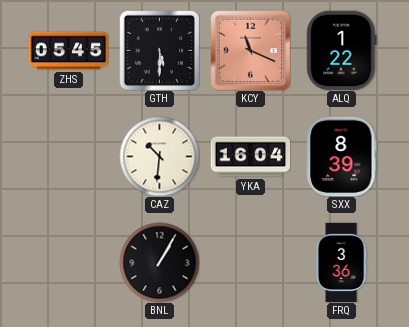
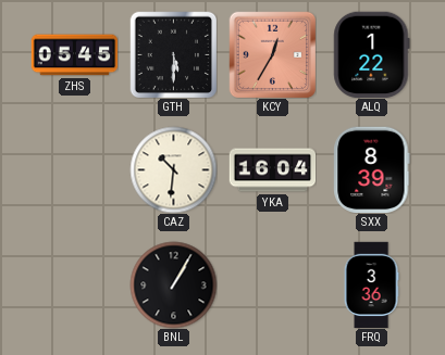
KCY: 11:19 -> 12:35 (272, 54)
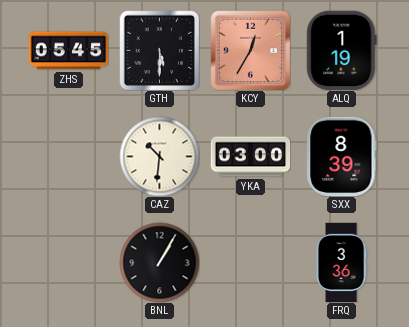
ALQ: 1:22 -> 1:19 (342, 50)
YKA: 16:04 -> 03:00 (250, 157)
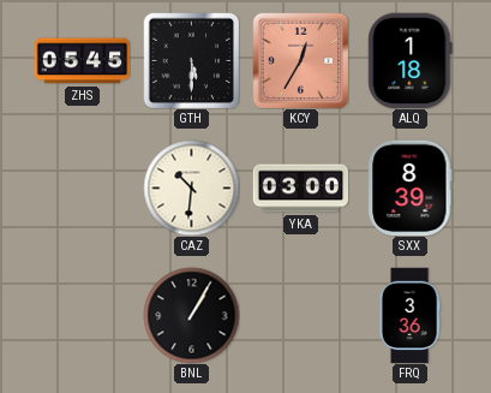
ALQ: 1:19 -> 1:18 (411, 60)
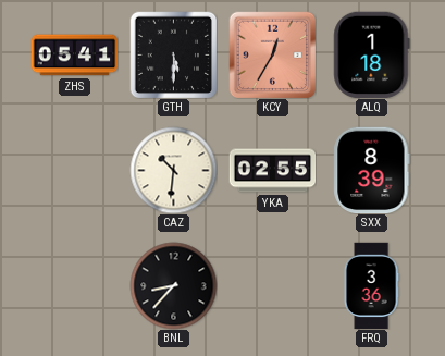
ZHS: 05:45 -> 05:41 (74, 56)
YKA: 03:00 -> 02:55 (272, 171)
BNL: 1:05 -> 8:37 (173, 285)
